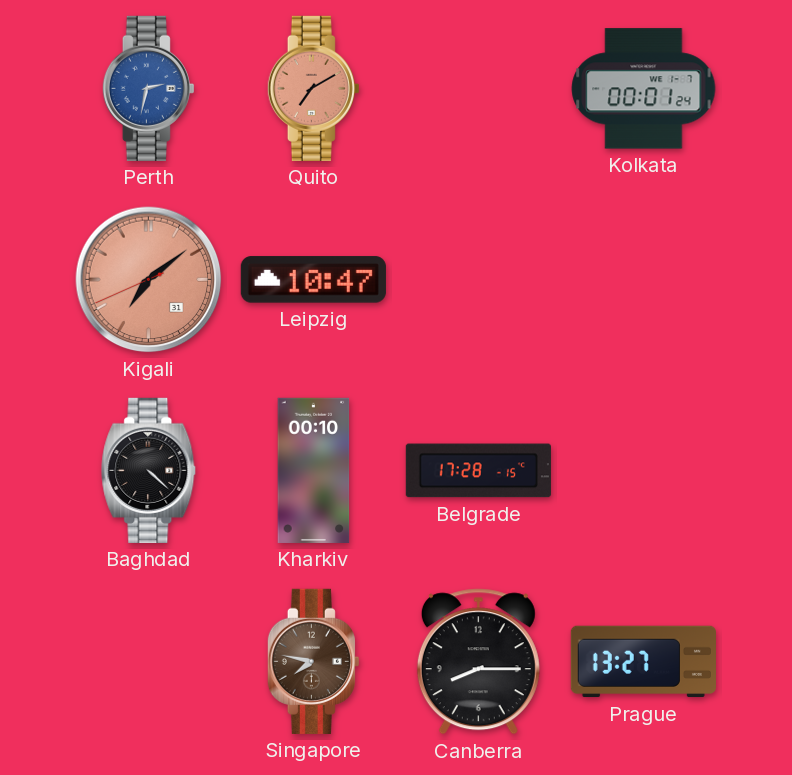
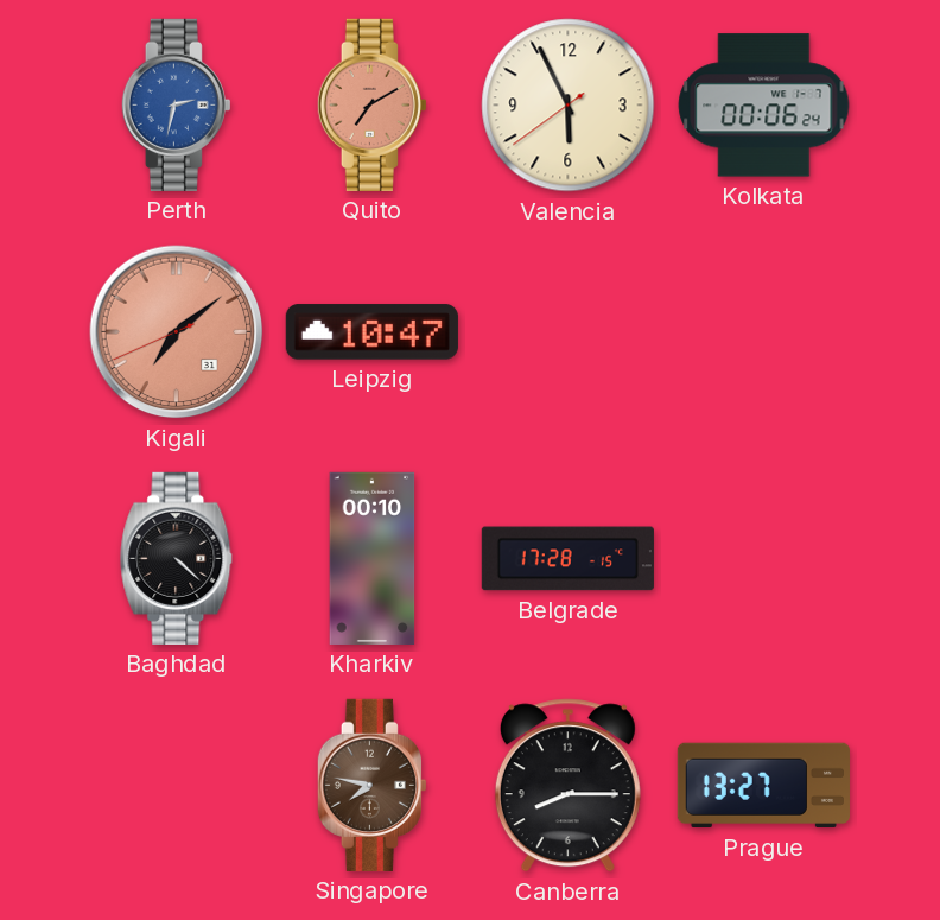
Valencia: none -> 5:55 (569, 106)
Kolkata: 00:01 -> 00:06 (764, 106)
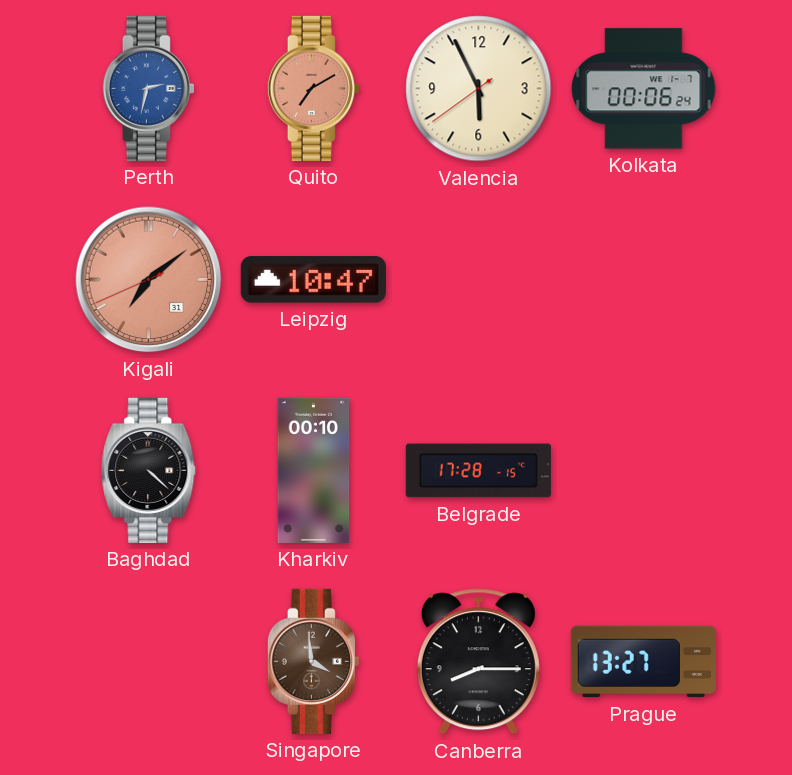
Singapore: 7:47 -> 3:59 (313, 661)
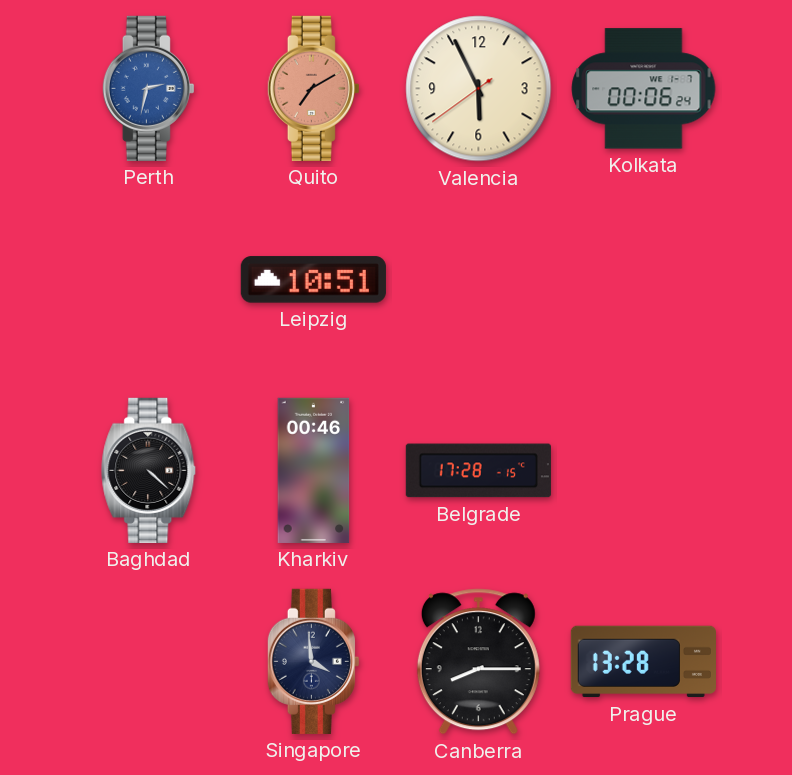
Kigali: 7:08 -> none (149, 280)
Leipzig: 10:47 -> 10:51 (313, 280)
Kharkiv: 00:10 -> 00:46 (314, 470)
Singapore dial: brown -> navy (313, 661)
Prague: 13:27 -> 13:28 (643, 662)
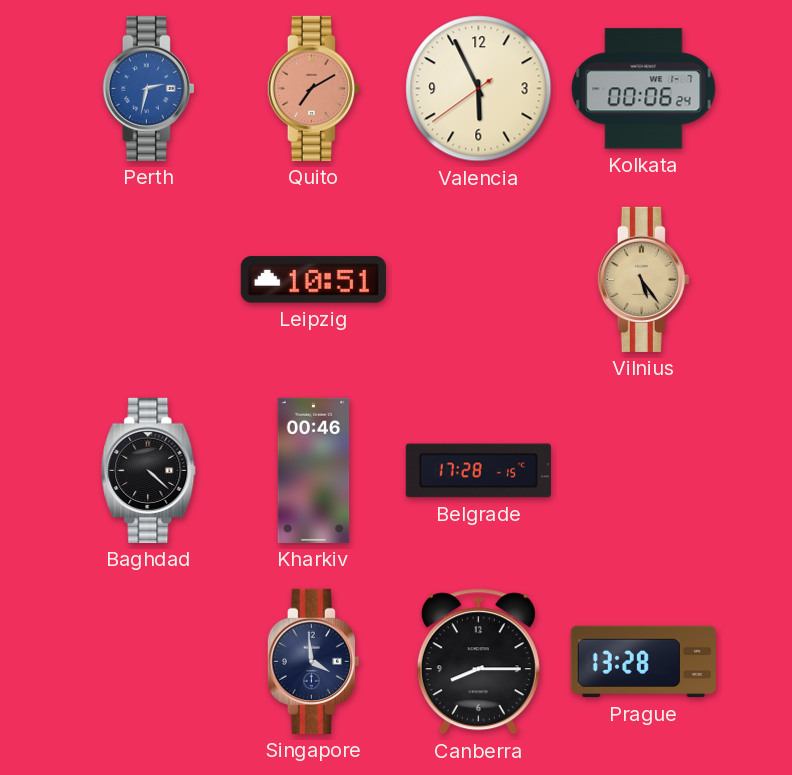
Vilnius: none -> 5:24 (643, 279)
